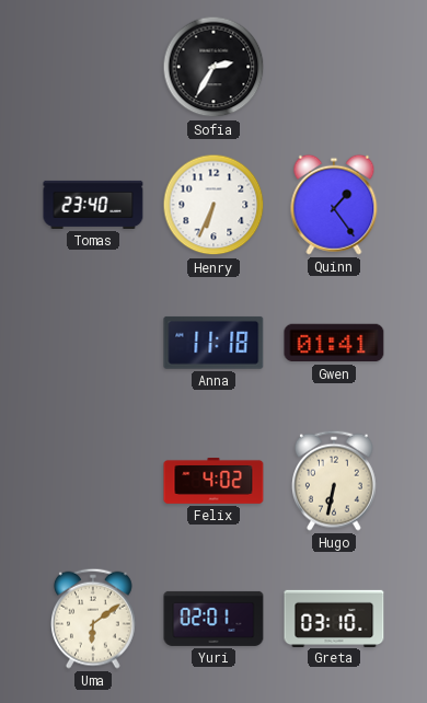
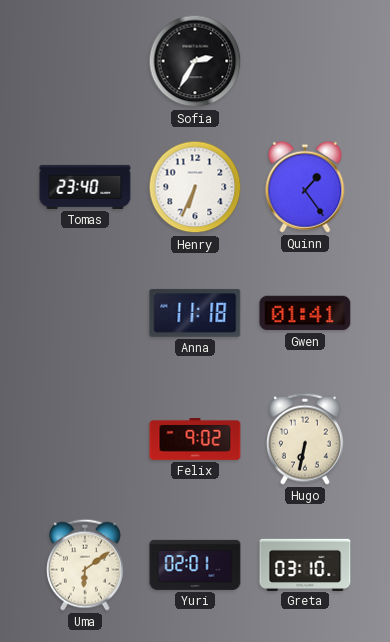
Felix: 4:02 -> 9:02 (195, 440)
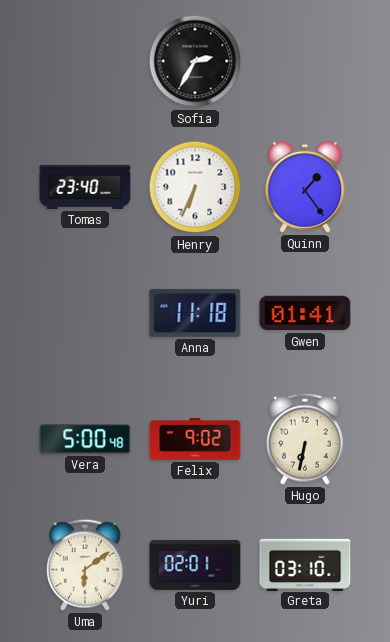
Vera: none -> 5:00 (85, 439)
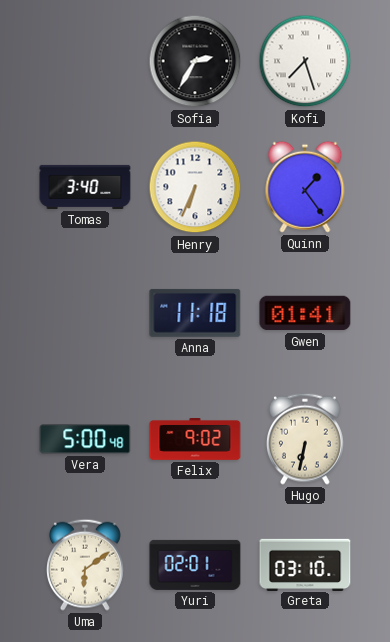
Kofi: none -> 7:27 (305, 61)
Tomas: 23:40 -> 3:40 (85, 187)
